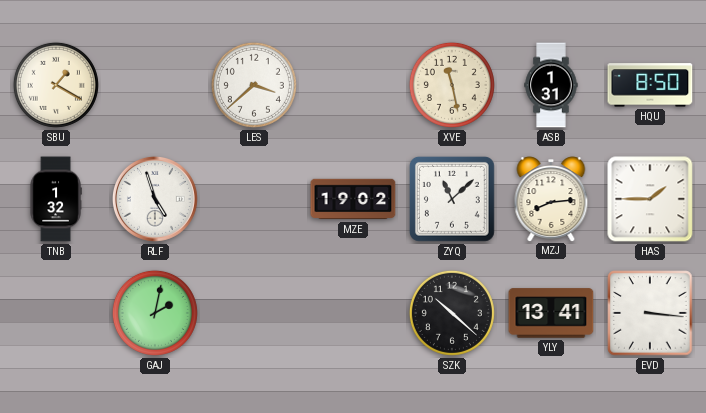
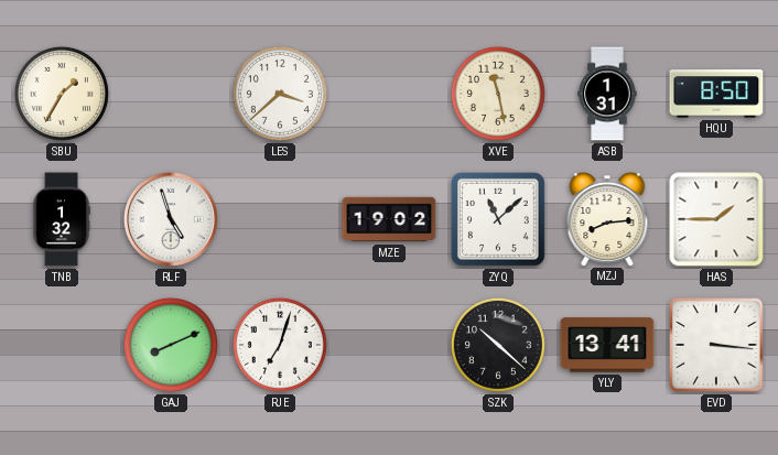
SBU: 1:20 -> 1:35 (62, 94)
GAJ: 2:02 -> 8:11 (171, 345)
RJE: none -> 7:03 (280, 345)
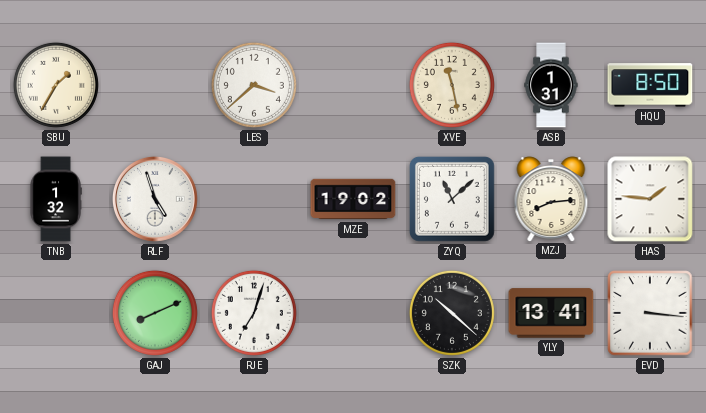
HAS: 1:45 -> 1:46 (650, 199)
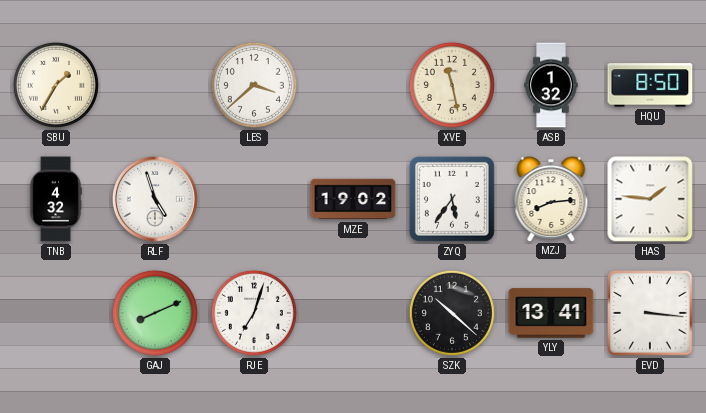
ASB: 1:31 -> 1:32 (551, 85)
TNB: 1:32 -> 4:32 (56, 199)
ZYQ: 11:08 -> 5:36 (452, 199)
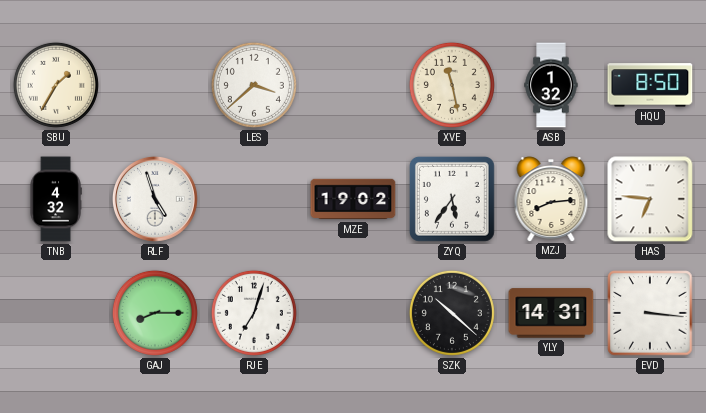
HAS: 1:46 -> 6:46 (650, 199)
GAJ: 8:11 -> 8:15 (155, 313)
YLY: 13:41 -> 14:31 (551, 313)
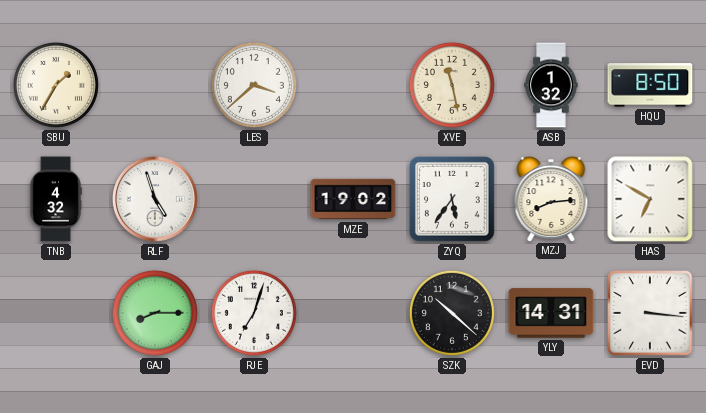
HAS: 6:46 -> 6:50 (650, 199)
